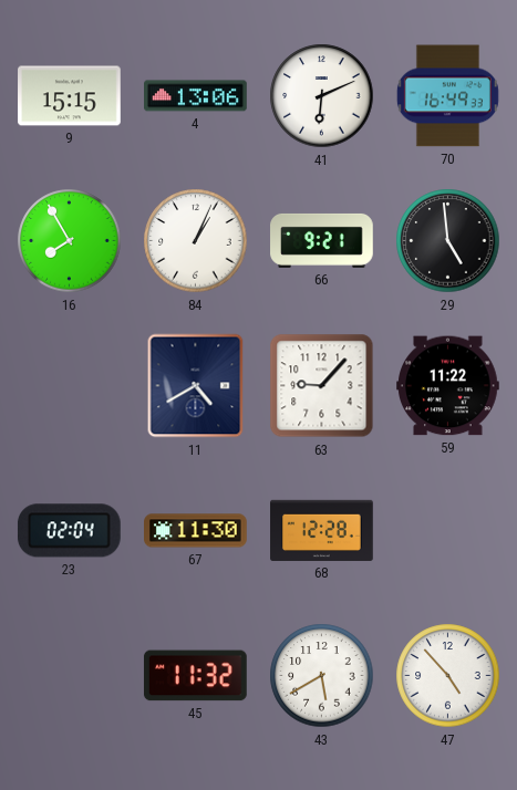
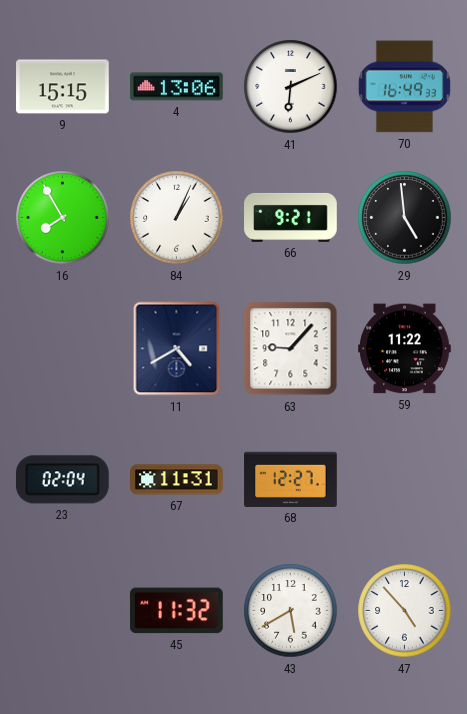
67: 11:30 -> 11:31 (177, 480)
68: 12:28 -> 12:27 (291, 479)
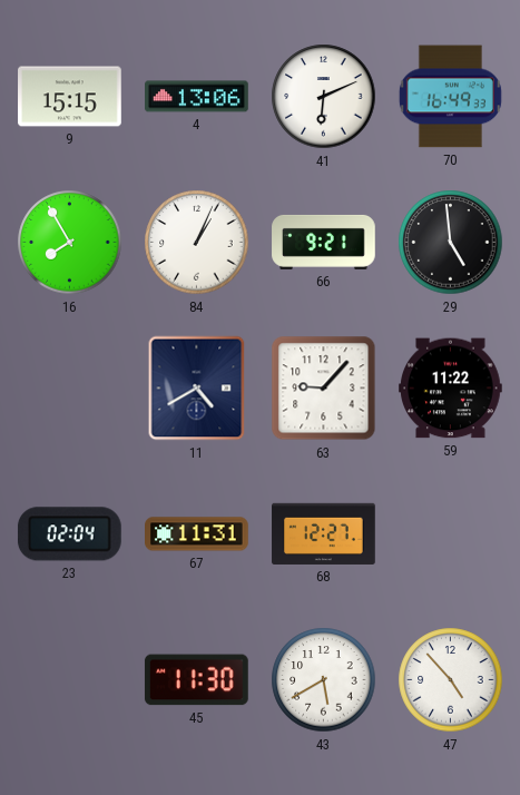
45: 11:32 -> 11:30 (197, 680)
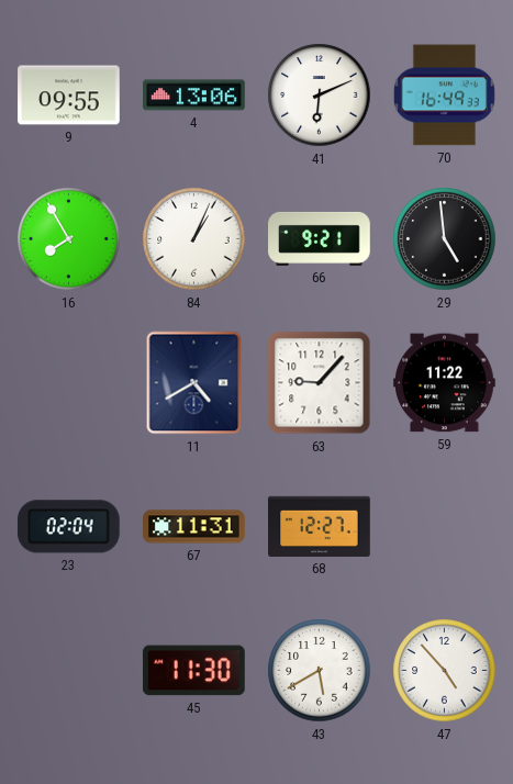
9: 15:15 -> 09:55 (69, 96)
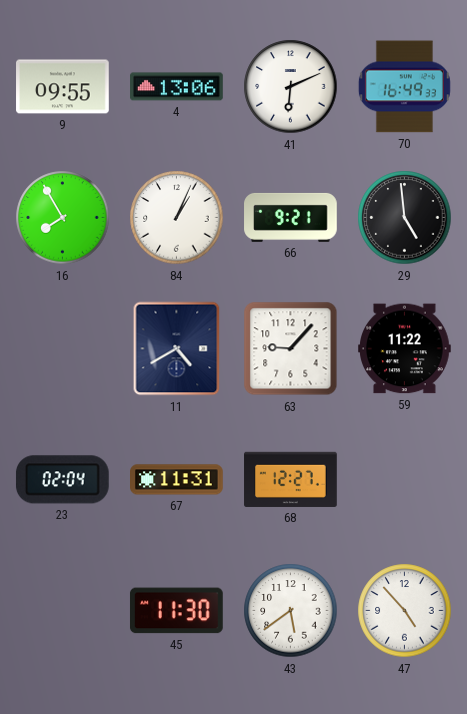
43: 5:40 -> 5:39 (291, 611)
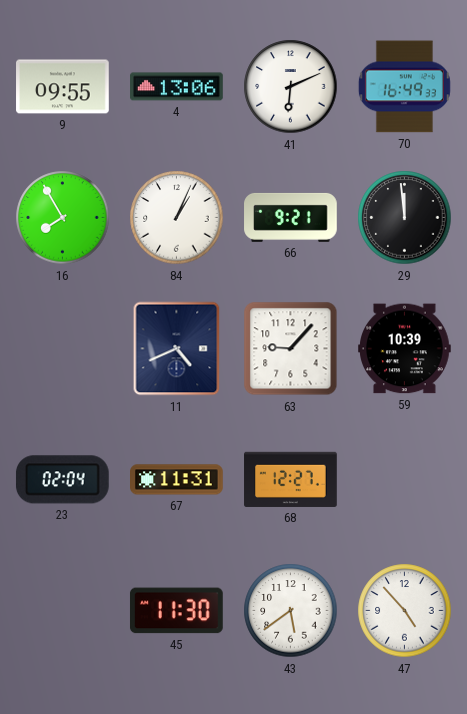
29: 4:59 -> 11:59 (405, 218)
11: 4:40 -> 4:41 (177, 349)
59: 11:22 -> 10:39 (405, 349)
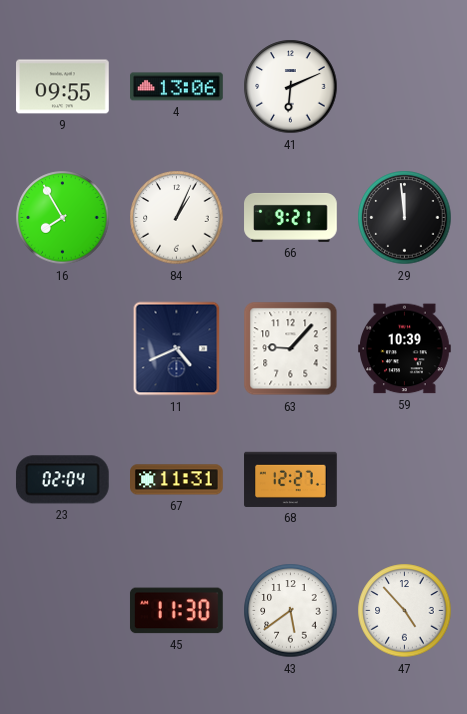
70: 16:49 -> none (404, 87)
